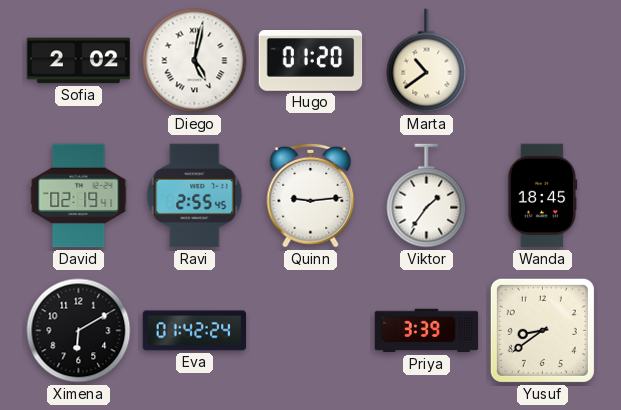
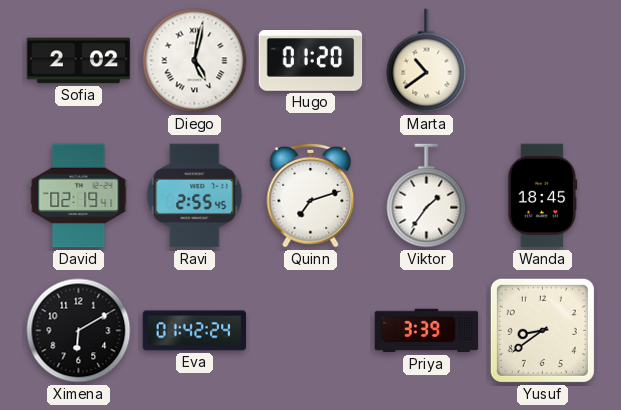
Quinn: 9:14 -> 7:12 (311, 195)
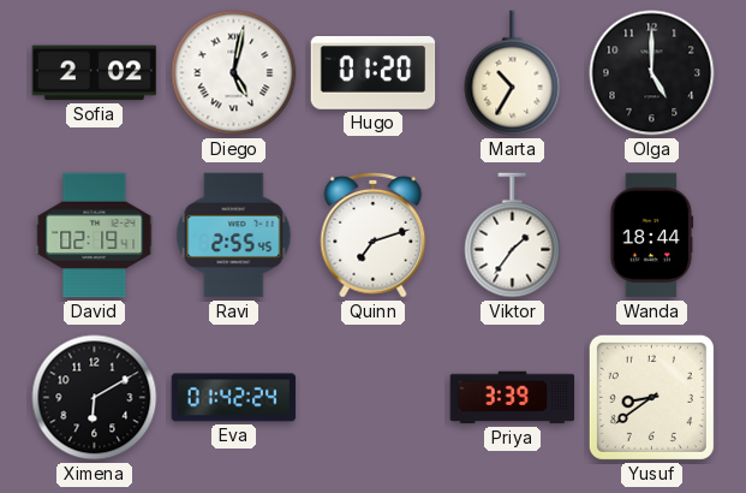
Marta: 10:39 -> 10:35 (513, 73)
Olga: none -> 5:00 (652, 73)
Wanda: 18:45 -> 18:44 (652, 236)
